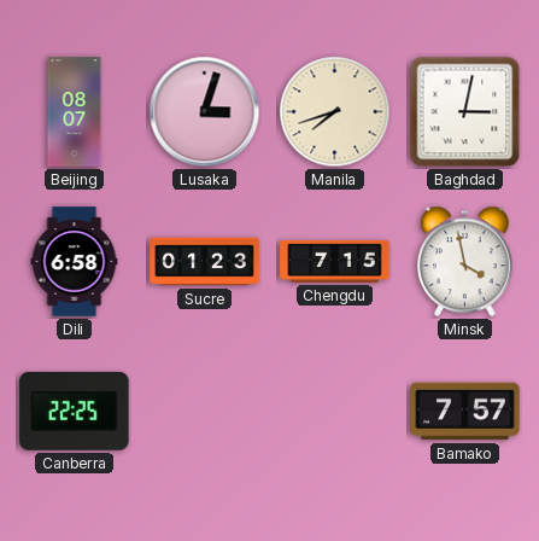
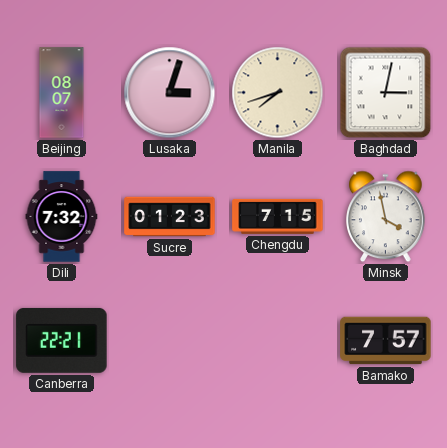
Dili: 6:58 -> 7:32 (62, 217)
Canberra: 22:25 -> 22:21 (62, 340)
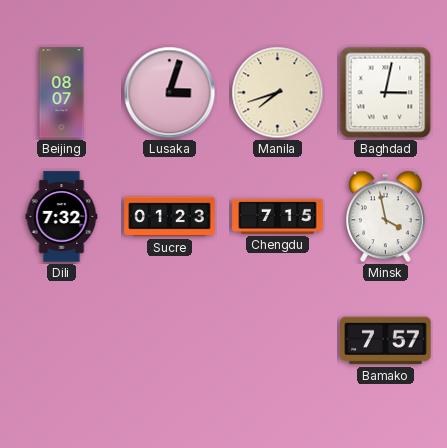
Canberra: 22:21 -> none (62, 340)
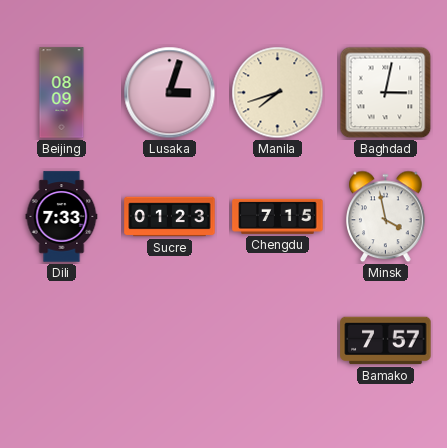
Beijing: 08:07 -> 08:09 (62, 93)
Dili: 7:32 -> 7:33 (62, 217)
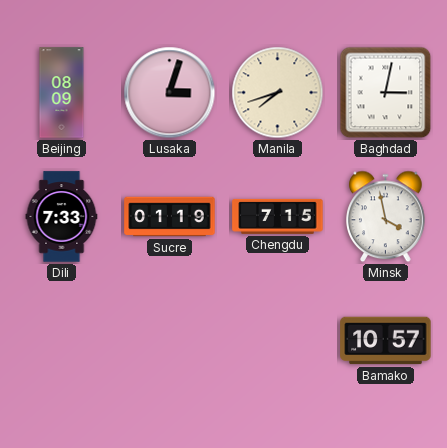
Sucre: 01:23 -> 01:19 (170, 217)
Bamako: 7:57 -> 10:57 (386, 341)
